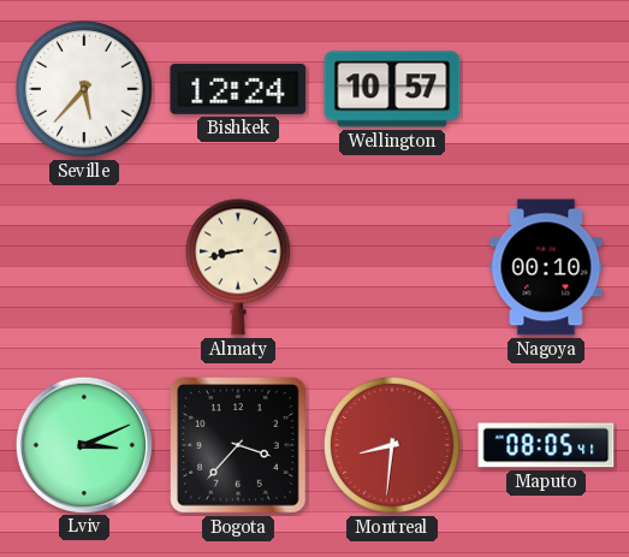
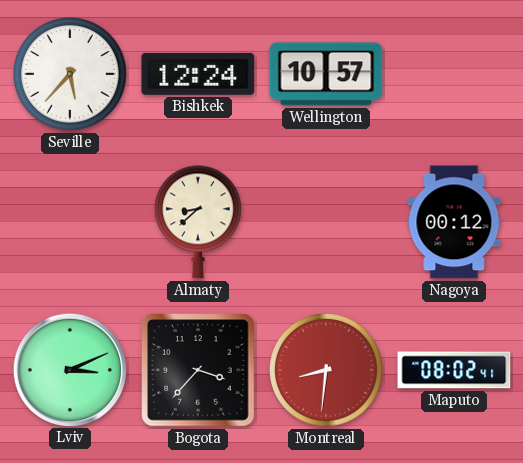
Almaty: 8:43 -> 8:38 (198, 222)
Nagoya: 00:10 -> 00:12 (454, 222)
Maputo: 08:05 -> 08:02 (454, 370)
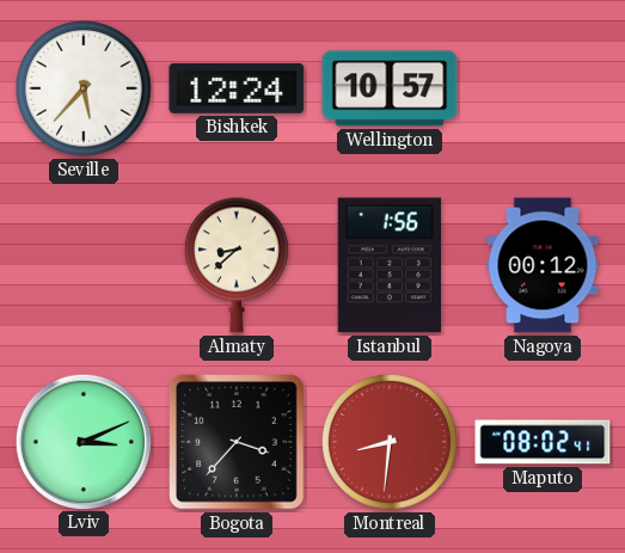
Istanbul: none -> 1:56 (390, 265)
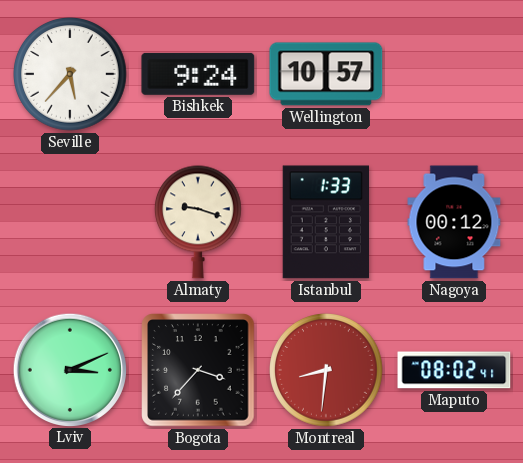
Bishkek: 12:24 -> 9:24 (198, 74)
Almaty: 8:38 -> 9:18 (198, 222)
Istanbul: 1:56 -> 1:33 (326, 222)
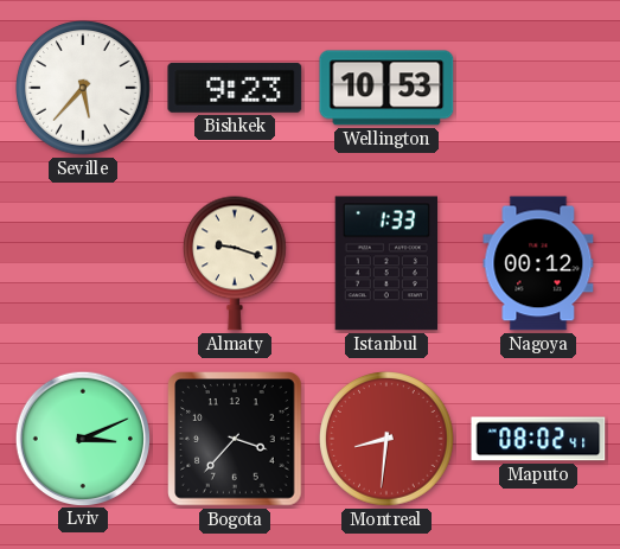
Bishkek: 9:24 -> 9:23 (235, 88)
Wellington: 10:57 -> 10:53 (386, 88)
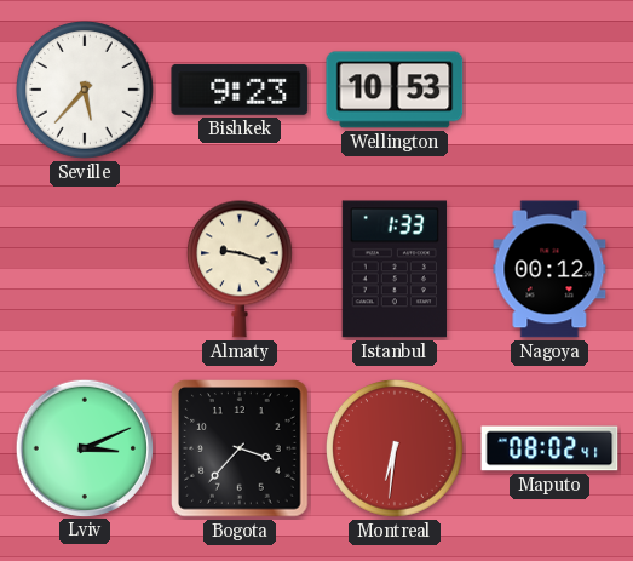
Montreal: 8:31 -> 6:31 (396, 450)
